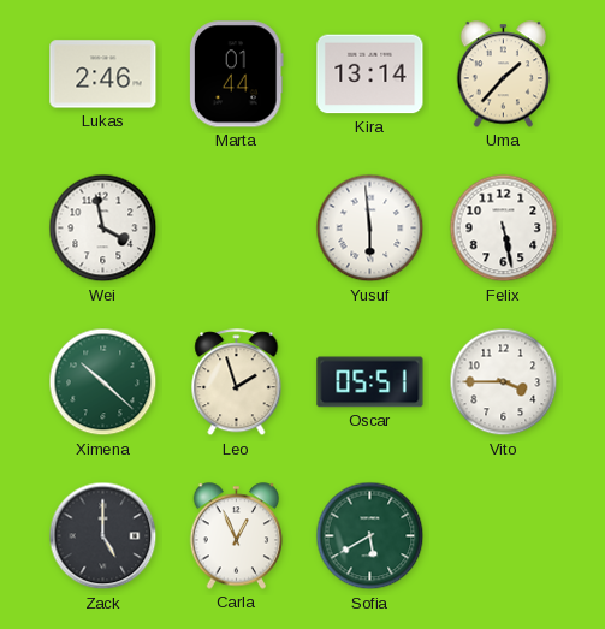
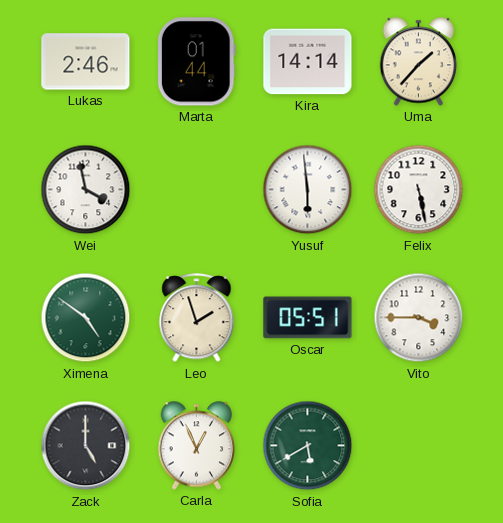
Kira: 13:14 -> 14:14 (308, 62)
Ximena: 10:22 -> 4:51 (86, 318)
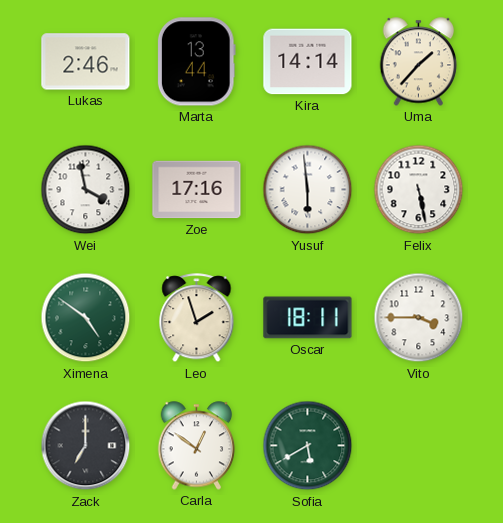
Marta: 01:44 -> 13:44 (196, 62)
Zoe: none -> 17:16 (197, 190)
Oscar: 05:51 -> 18:11 (308, 318)
Zack: 5:00 -> 7:00 (86, 446)
Carla: 12:56 -> 12:51 (197, 446)
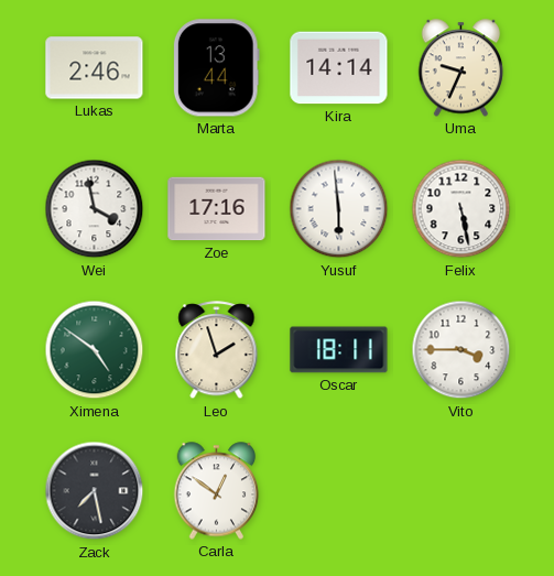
Uma: 1:37 -> 9:34 (461, 68)
Zack: 7:00 -> 7:28 (95, 491)
Sofia: 5:40 -> none (308, 446)
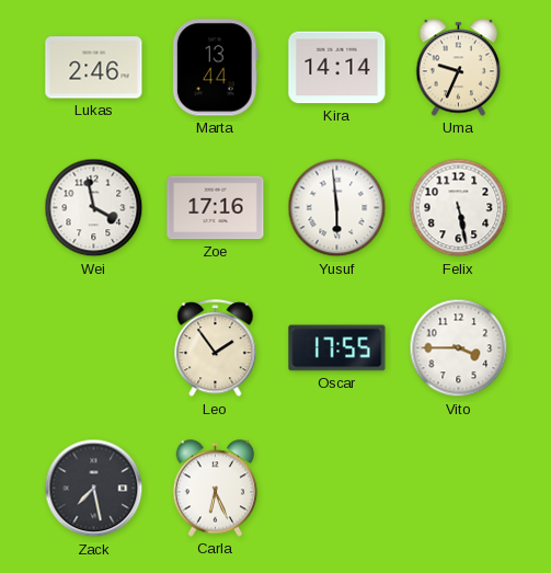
Ximena: 4:51 -> none (95, 350)
Leo: 1:57 -> 1:54 (216, 348)
Oscar: 18:11 -> 17:55 (337, 348)
Carla: 12:51 -> 6:26 (216, 489)
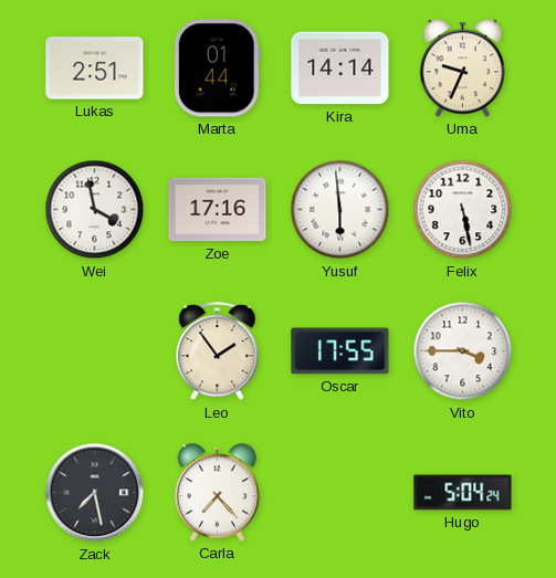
Lukas: 2:46 -> 2:51 (95, 69)
Marta: 13:44 -> 01:44 (217, 69)
Carla: 6:26 -> 7:23 (218, 493)
Hugo: none -> 5:04 (463, 493)
